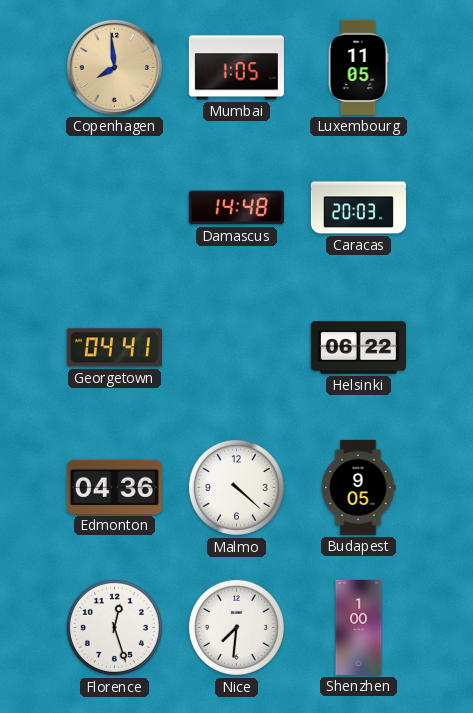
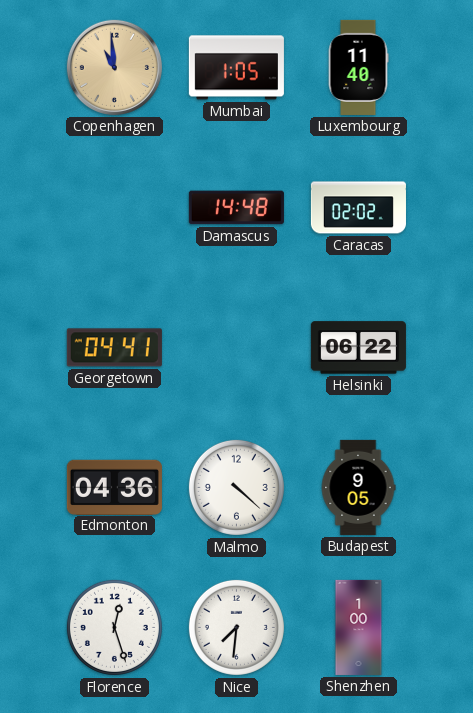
Copenhagen: 7:59 -> 10:59 (114, 67)
Luxembourg: 11:05 -> 11:40 (358, 67)
Caracas: 20:03 -> 02:02 (358, 208)
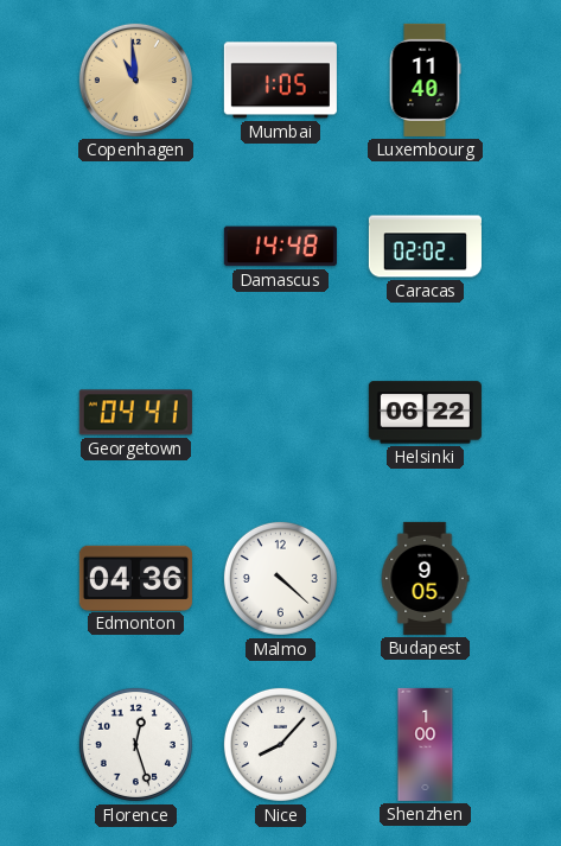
Nice: 7:31 -> 8:07 (280, 744)
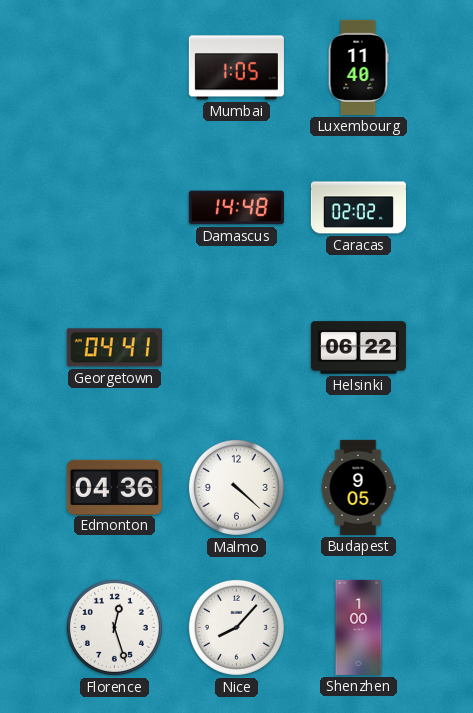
Copenhagen: 10:59 -> none (135, 79)
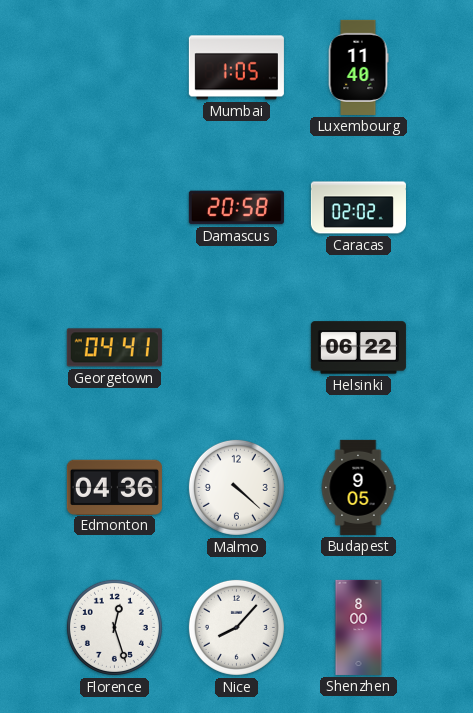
Damascus: 14:48 -> 20:58 (236, 208)
Shenzhen: 1:00 -> 8:00 (359, 627)
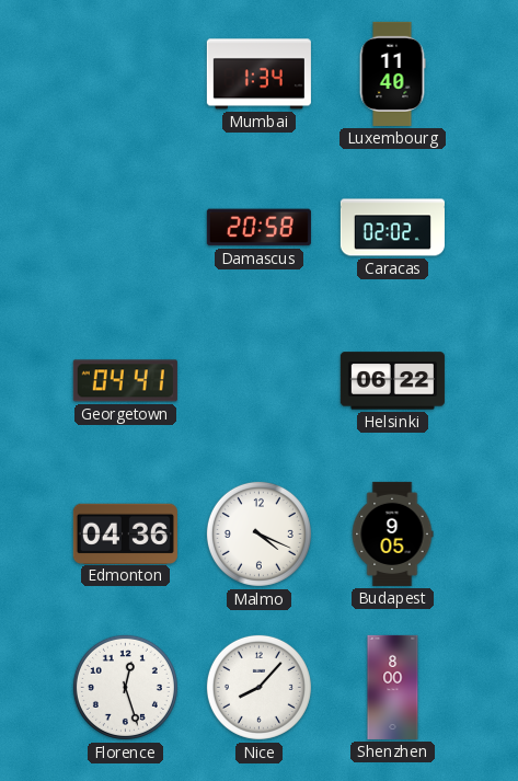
Mumbai: 1:05 -> 1:34 (258, 74)
Malmo: 4:22 -> 4:19 (258, 533)
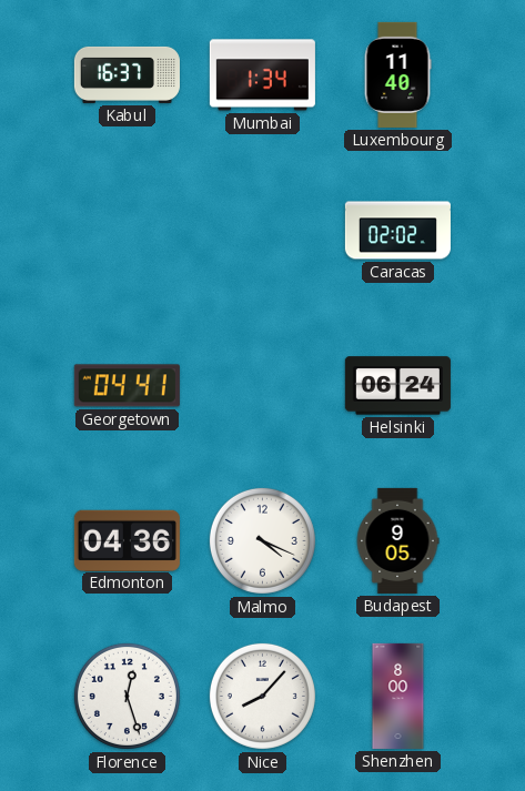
Kabul: none -> 16:37 (127, 74)
Damascus: 20:58 -> none (258, 228)
Helsinki: 06:22 -> 06:24 (397, 386)
